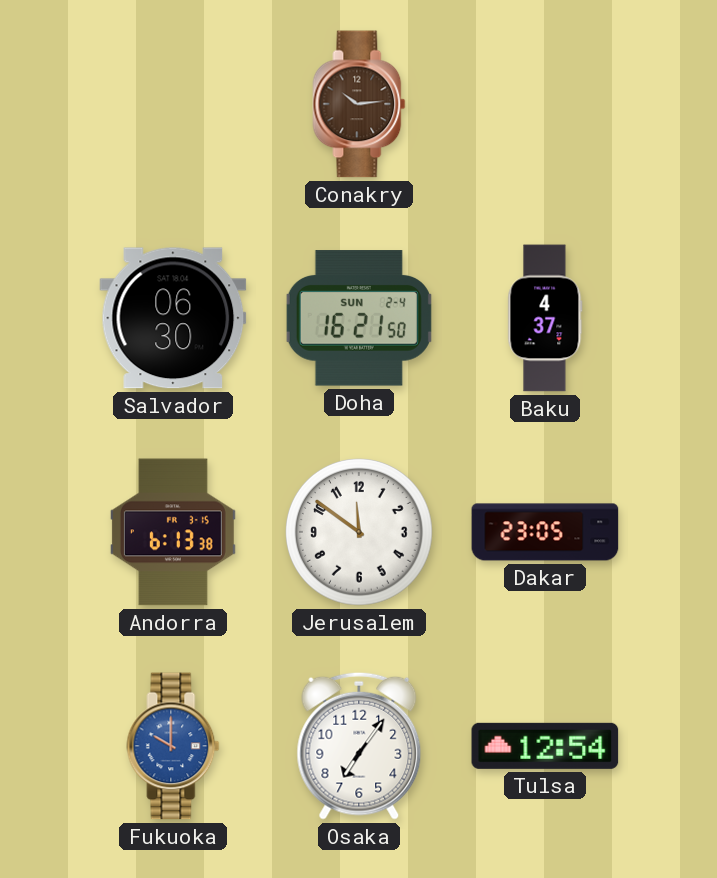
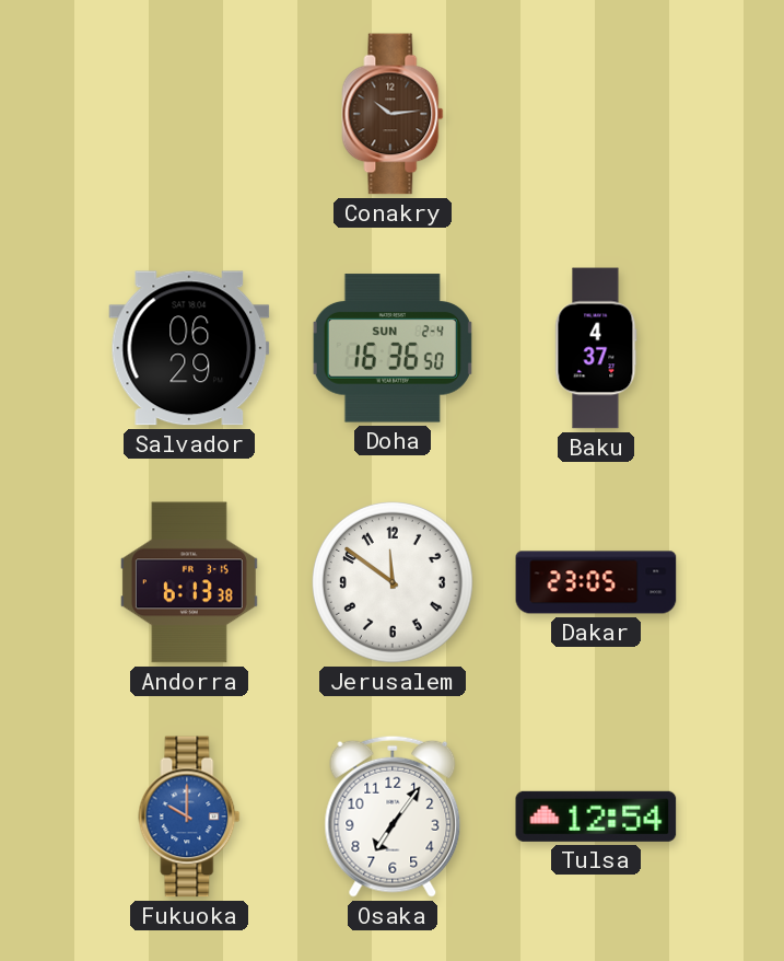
Salvador: 06:30 -> 06:29 (189, 348)
Doha: 16:21 -> 16:36 (393, 348)
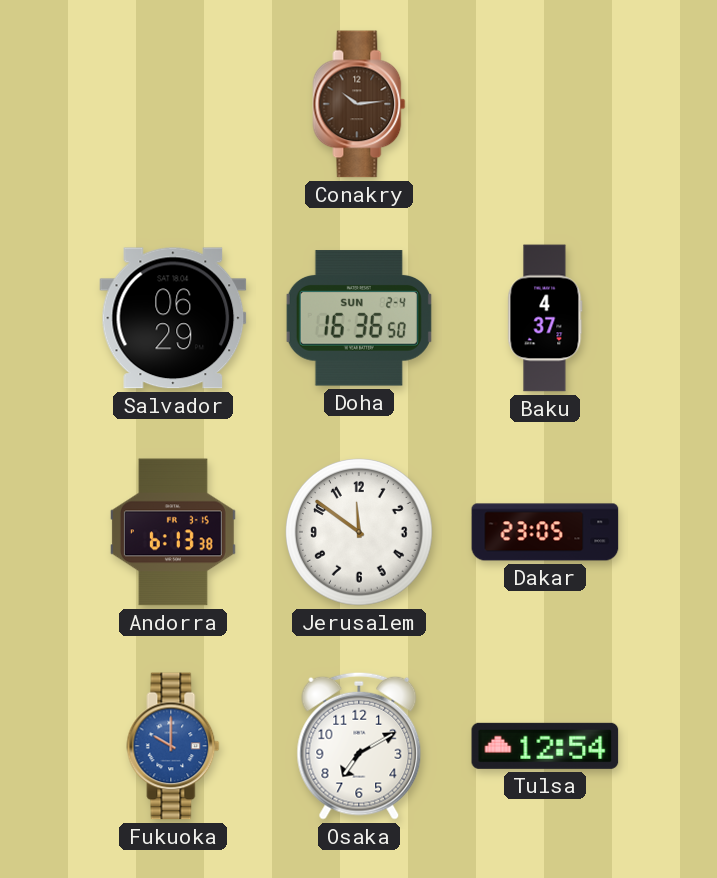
Osaka: 7:06 -> 7:10 (359, 746)
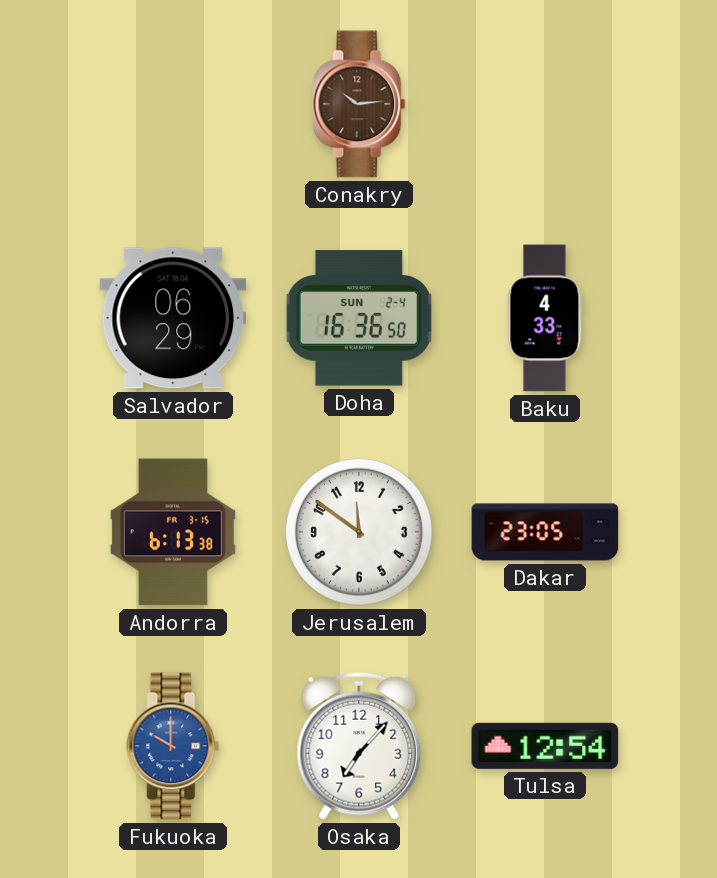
Baku: 4:37 -> 4:33 (545, 318)
Osaka: 7:10 -> 7:07 (359, 746)
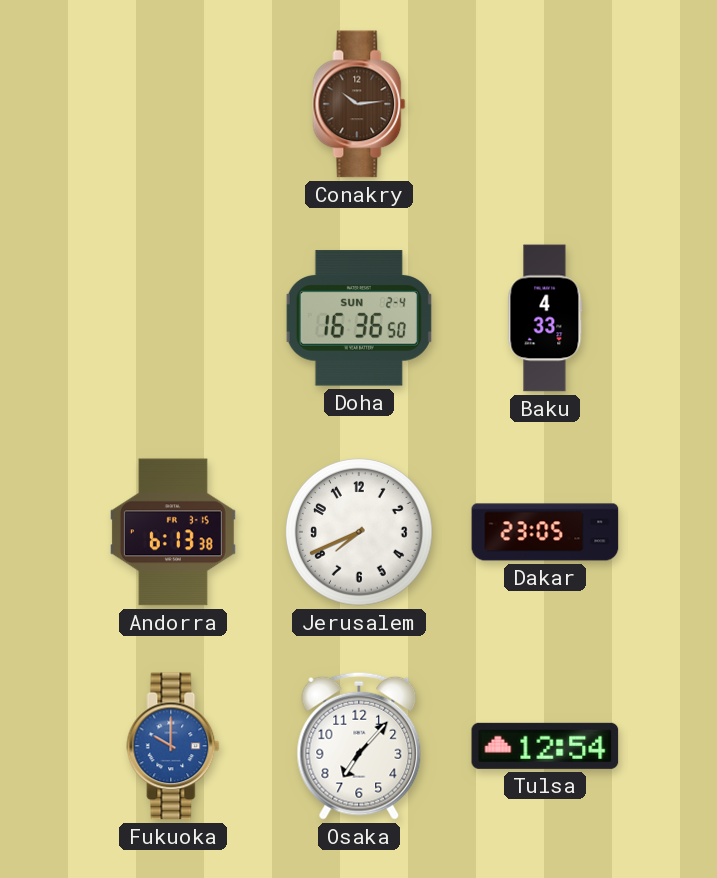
Salvador: 06:29 -> none (173, 318)
Jerusalem: 11:51 -> 7:41 (359, 532)
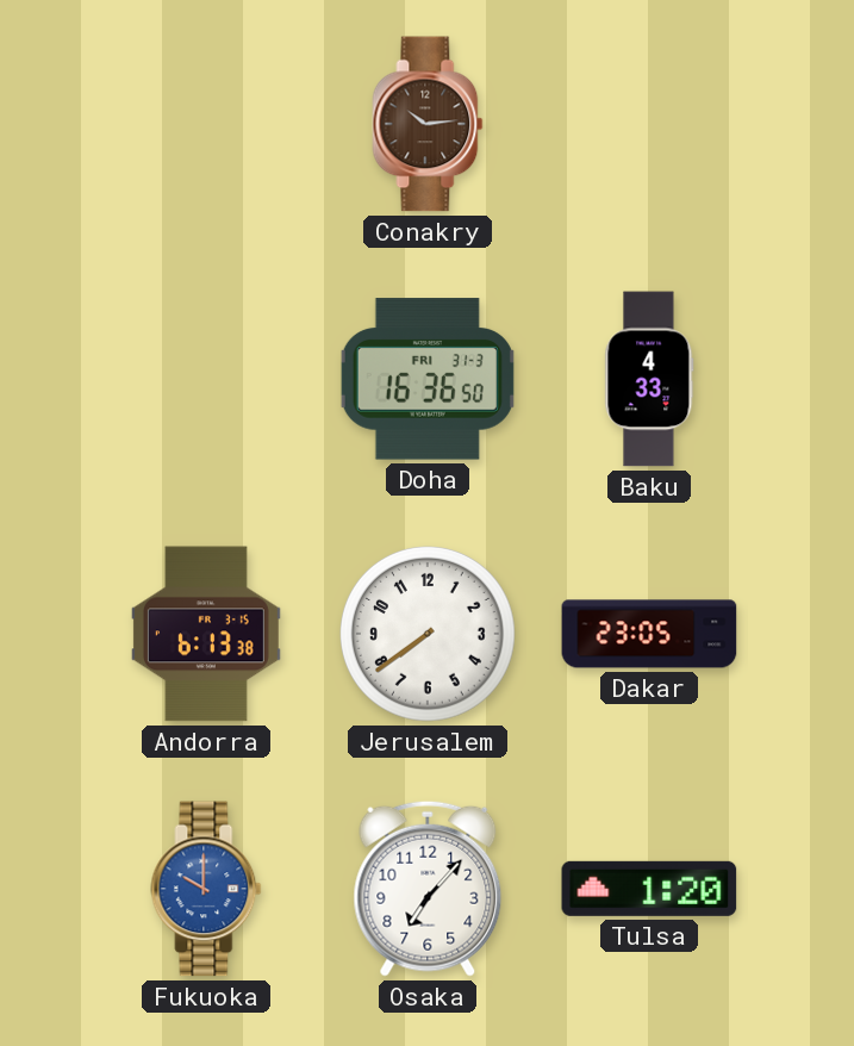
Doha date: SUN 2-4 -> FRI 31-3 (428, 379)
Jerusalem: 7:41 -> 7:39 (428, 634)
Tulsa: 12:54 -> 1:20 (649, 889)
